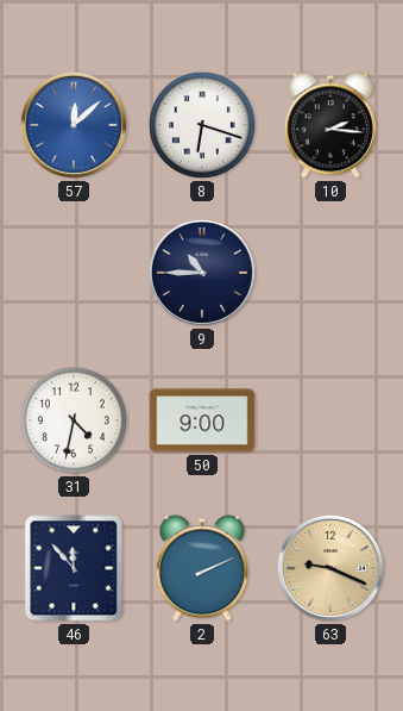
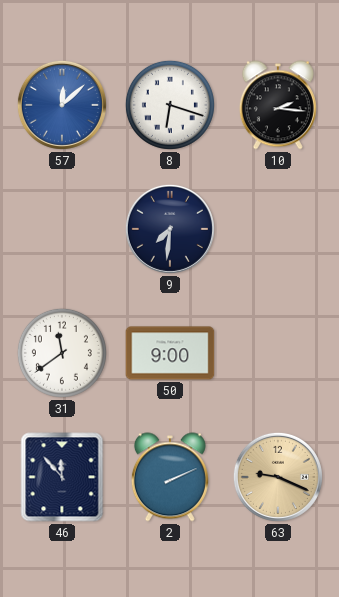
9: 10:45 -> 7:31 (170, 229)
31: 4:32 -> 11:39 (62, 353)
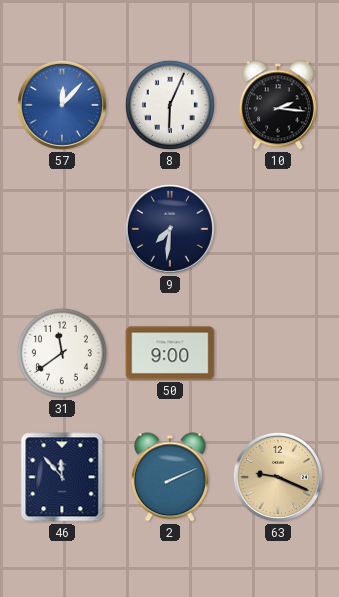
57: 12:08 -> 12:07 (62, 105)
8: 6:18 -> 6:04 (170, 105)
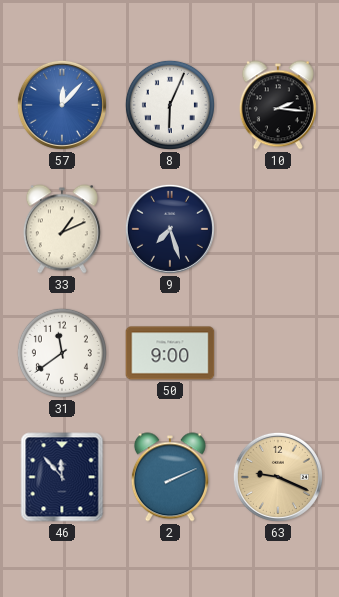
33: none -> 1:11 (62, 229)
9: 7:31 -> 7:27 (170, 229)
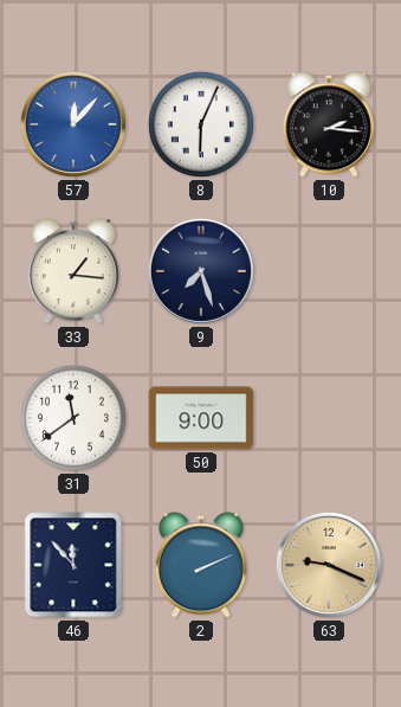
33: 1:11 -> 1:16 (73, 271)
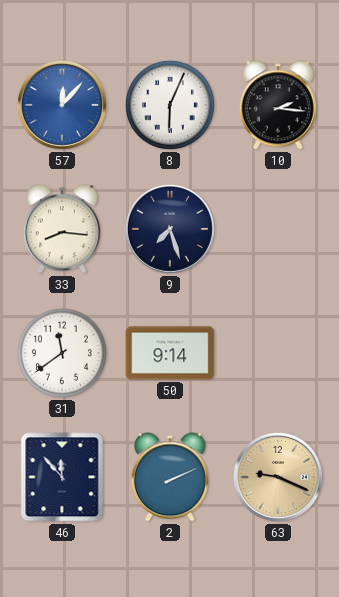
33: 1:16 -> 8:16 (62, 229)
50: 9:00 -> 9:14 (170, 353)
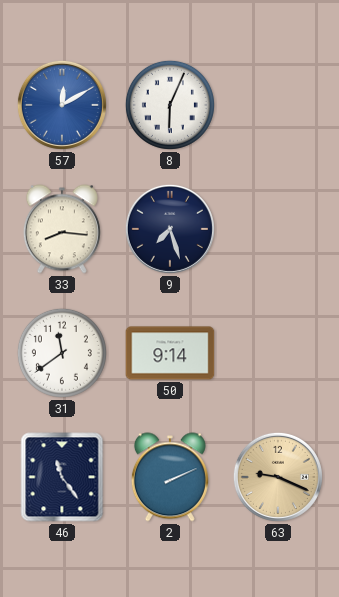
57: 12:07 -> 12:10 (62, 105)
10: 2:16 -> none (278, 105)
46: 11:53 -> 11:24 (62, 477)
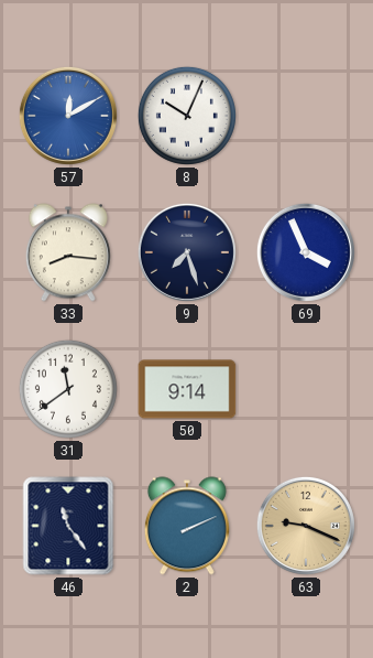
8: 6:04 -> 10:04 (187, 116)
69: none -> 3:56 (306, 252)
